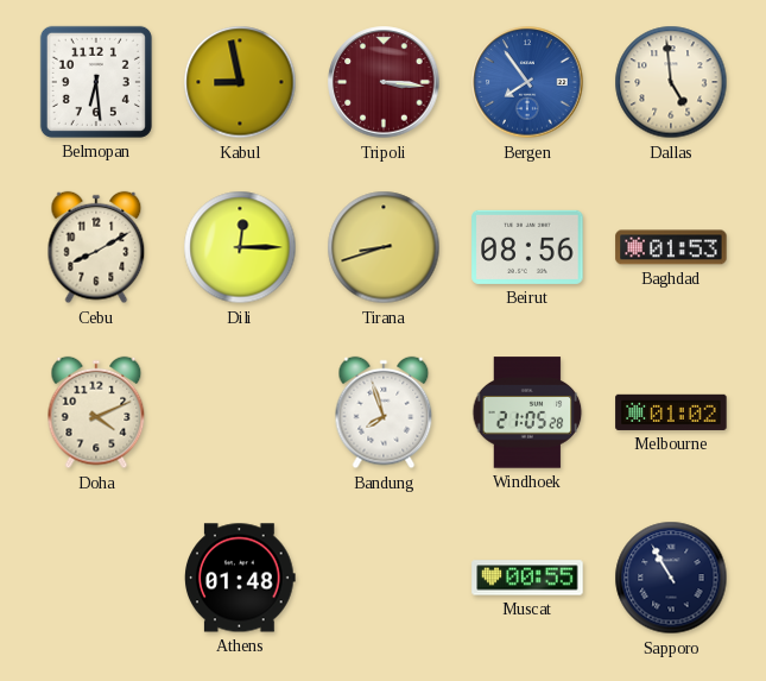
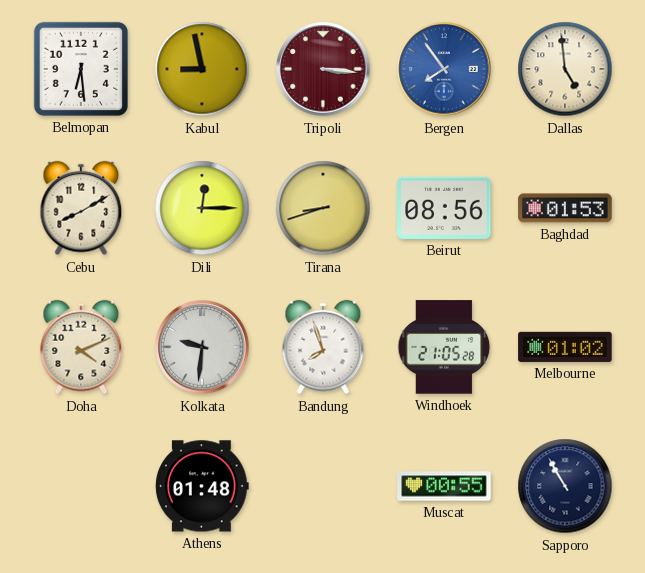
Kolkata: none -> 9:31 (202, 347)
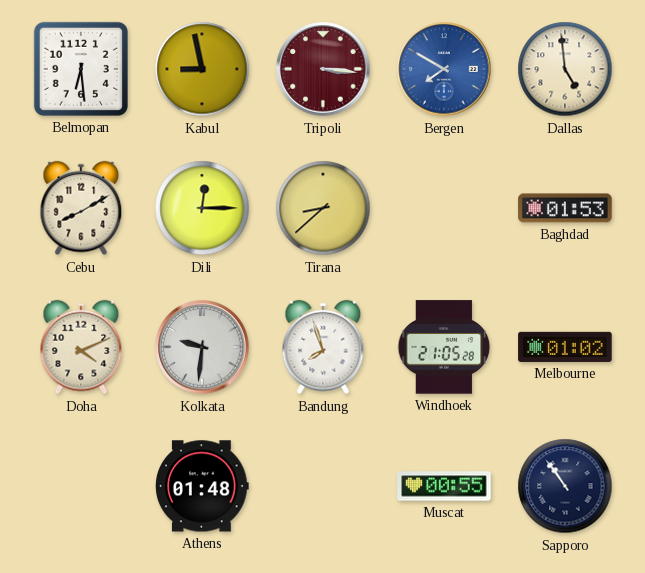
Bergen: 7:54 -> 7:50 (444, 69)
Tirana: 8:42 -> 8:38 (323, 208)
Beirut: 08:56 -> none (444, 208)
Sapporo: 10:55 -> 10:54 (565, 486)
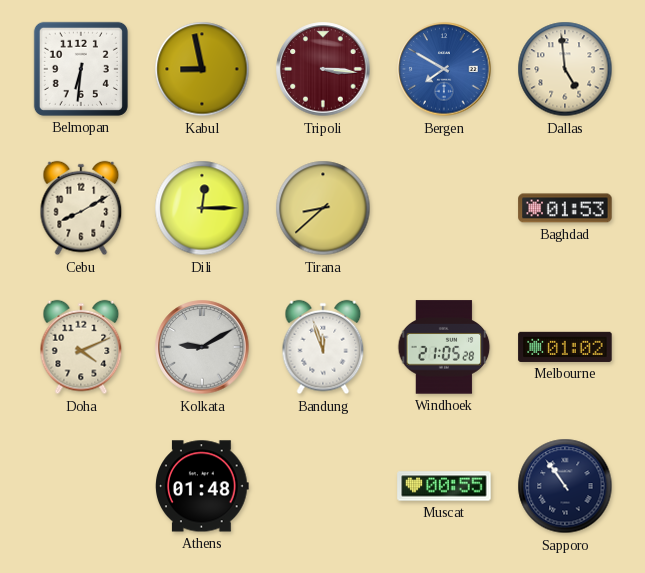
Belmopan: 6:29 -> 6:31 (81, 69)
Kolkata: 9:31 -> 9:10 (202, 347)
Bandung: 7:57 -> 11:57 (323, 347)
